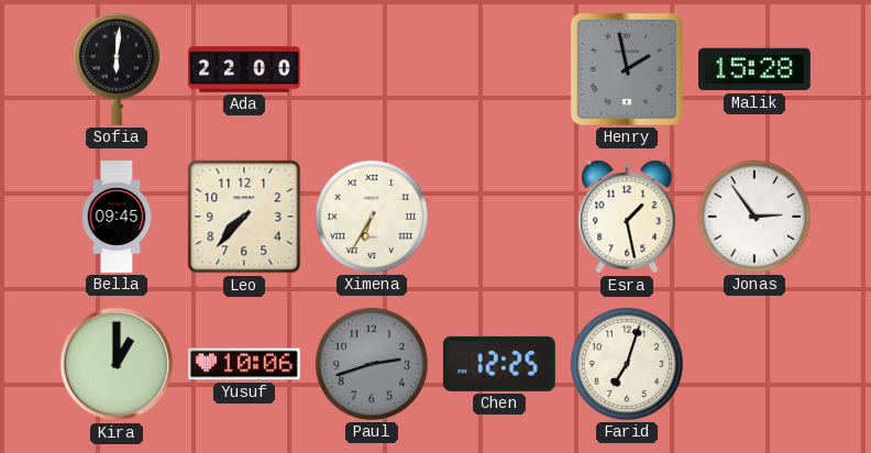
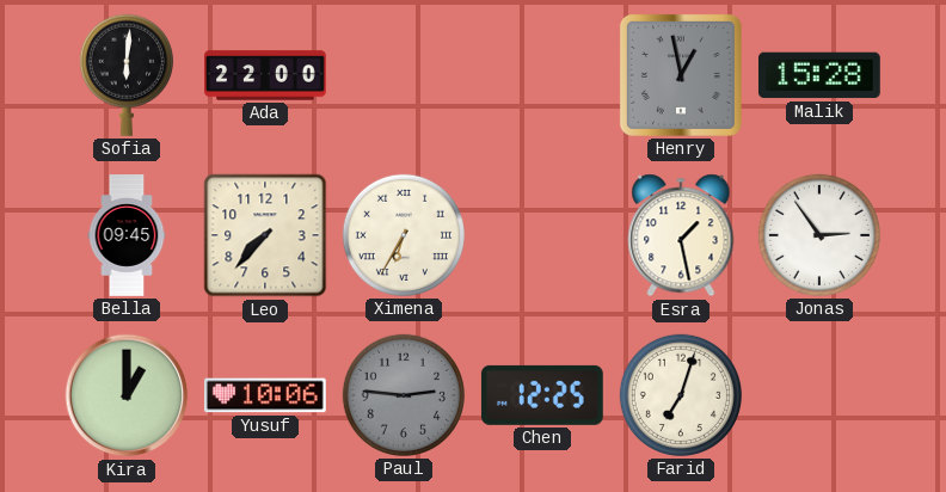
Henry: 1:58 -> 12:58 (681, 75)
Paul: 2:42 -> 2:46 (404, 395)
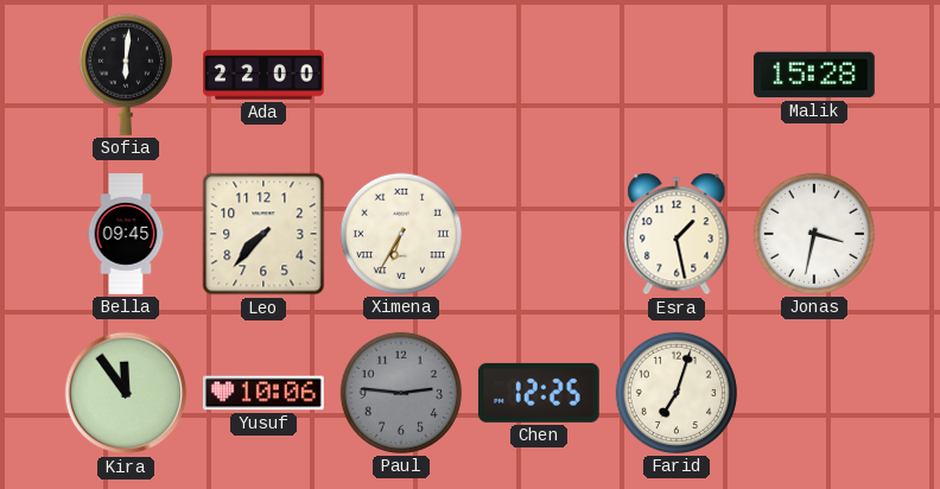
Henry: 12:58 -> none (681, 75)
Jonas: 2:54 -> 3:32 (814, 234)
Kira: 1:00 -> 11:54 (126, 393)
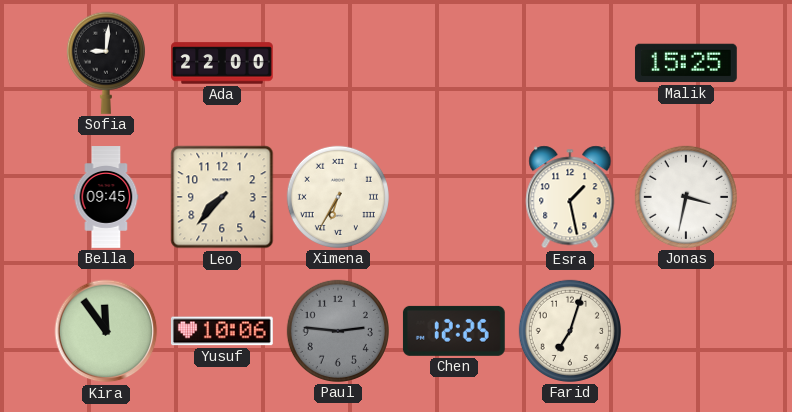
Sofia: 6:01 -> 9:01 (106, 63)
Malik: 15:28 -> 15:25 (686, 63)
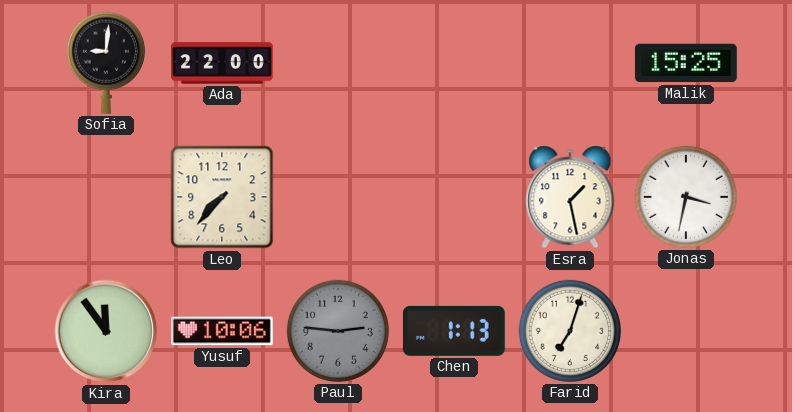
Bella: 09:45 -> none (106, 197)
Ximena: 6:35 -> none (338, 197)
Chen: 12:25 -> 1:13 (454, 331)
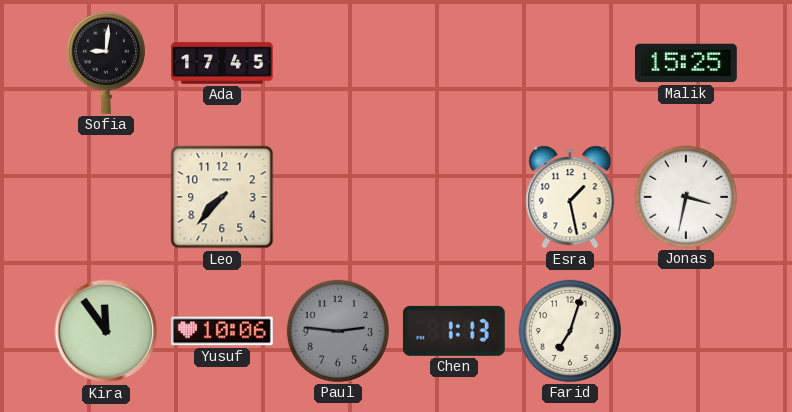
Ada: 22:00 -> 17:45 (223, 63)
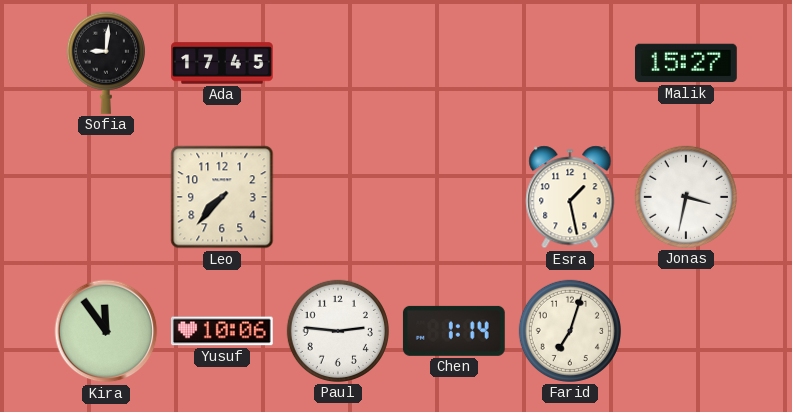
Malik: 15:25 -> 15:27 (686, 63)
Paul dial: grey -> white (338, 331)
Chen: 1:13 -> 1:14 (454, 331)
